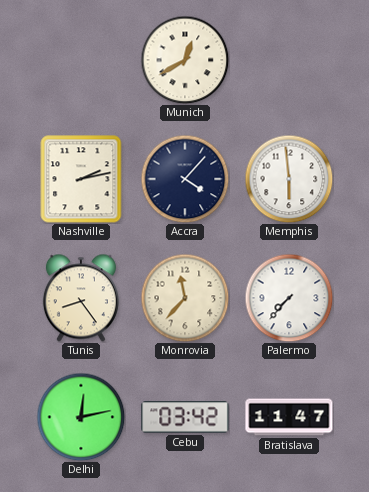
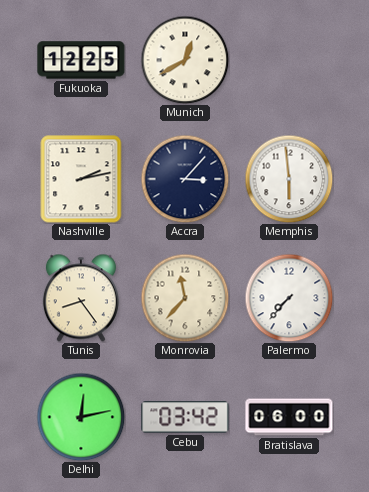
Fukuoka: none -> 12:25 (81, 60)
Accra: 4:07 -> 3:07 (185, 179)
Bratislava: 11:47 -> 06:00 (289, 417)
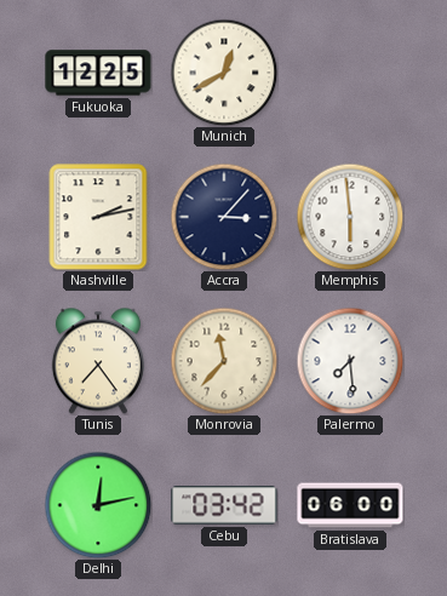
Tunis: 8:24 -> 7:24 (98, 361)
Palermo: 7:37 -> 7:29 (350, 361)
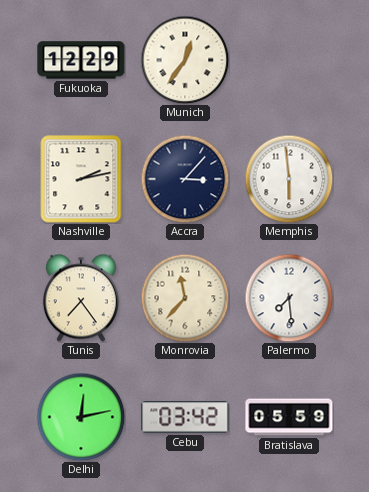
Fukuoka: 12:25 -> 12:29 (81, 60)
Munich: 12:40 -> 12:36 (185, 60)
Bratislava: 06:00 -> 05:59 (289, 417)
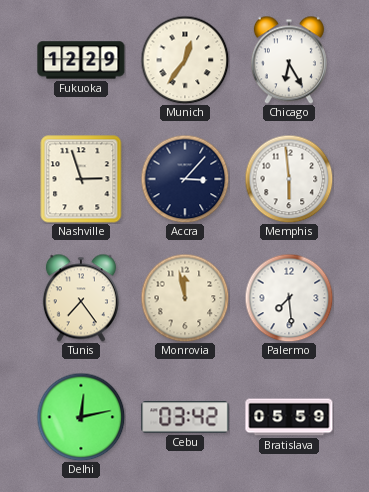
Chicago: none -> 6:25 (289, 60)
Nashville: 2:13 -> 2:57 (81, 179)
Monrovia: 11:37 -> 11:58 (185, 298)
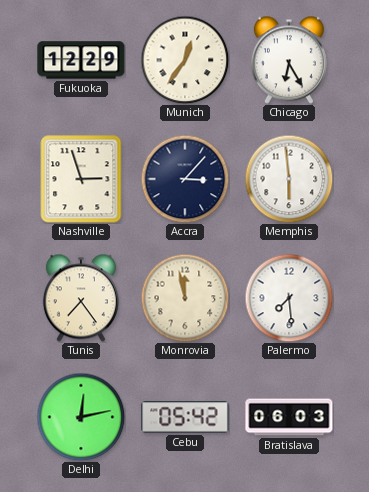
Cebu: 03:42 -> 05:42 (185, 417)
Bratislava: 05:59 -> 06:03 (289, 417)
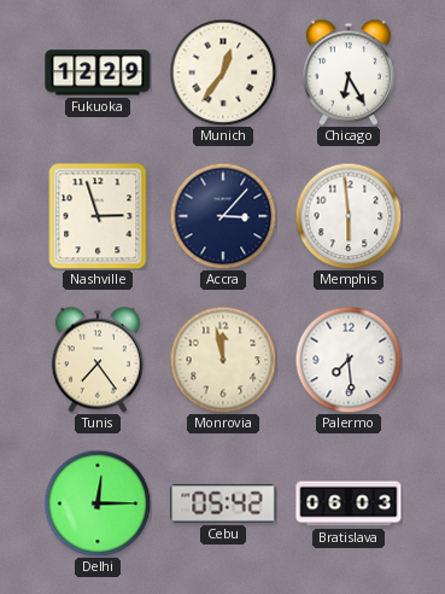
Delhi: 12:13 -> 12:15 (98, 503)
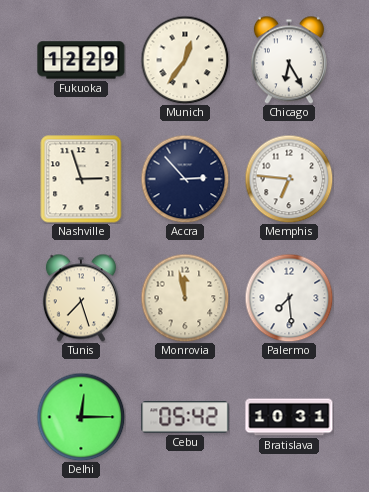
Accra: 3:07 -> 2:53 (185, 179)
Memphis: 5:59 -> 6:46 (289, 179)
Tunis: 7:24 -> 7:27 (81, 298)
Bratislava: 06:03 -> 10:31 (289, 417)
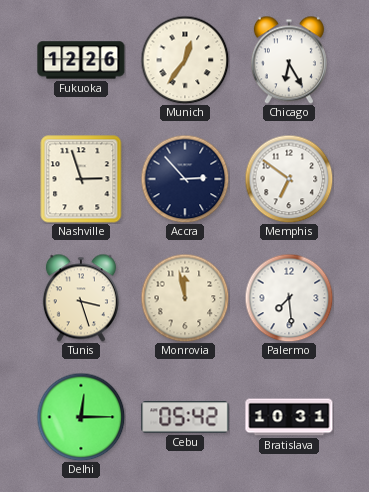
Fukuoka: 12:29 -> 12:26 (81, 60)
Memphis: 6:46 -> 6:51 (289, 179)
Tunis: 7:27 -> 3:27 (81, 298)
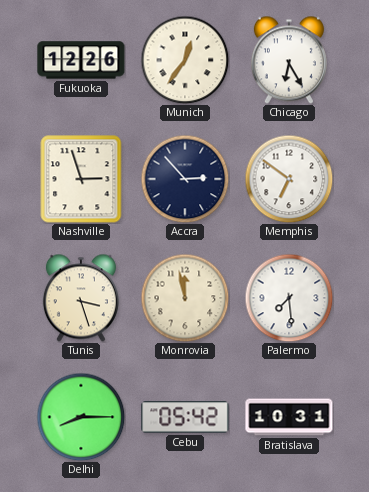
Delhi: 12:15 -> 8:15 (81, 417)
